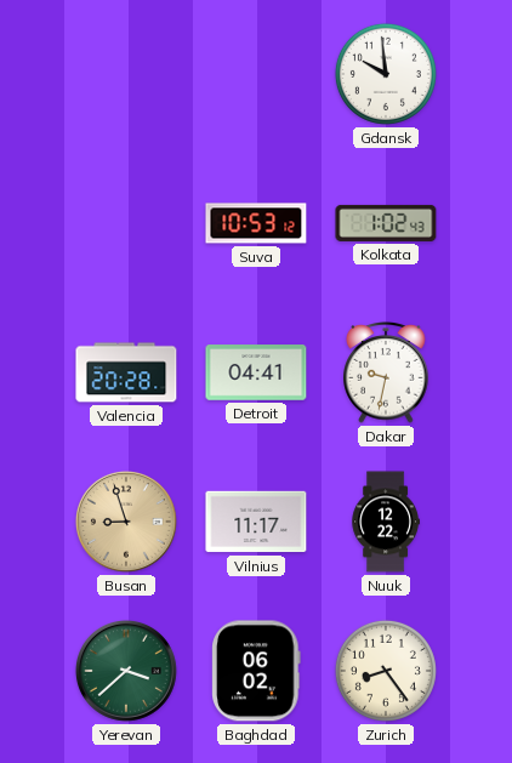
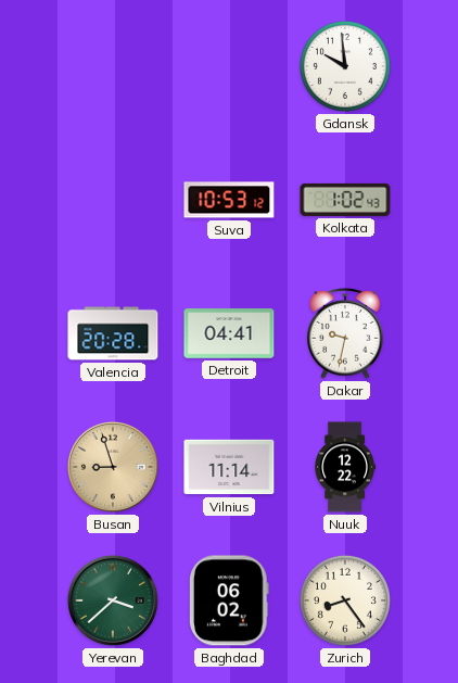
Vilnius: 11:17 -> 11:14 (229, 467)
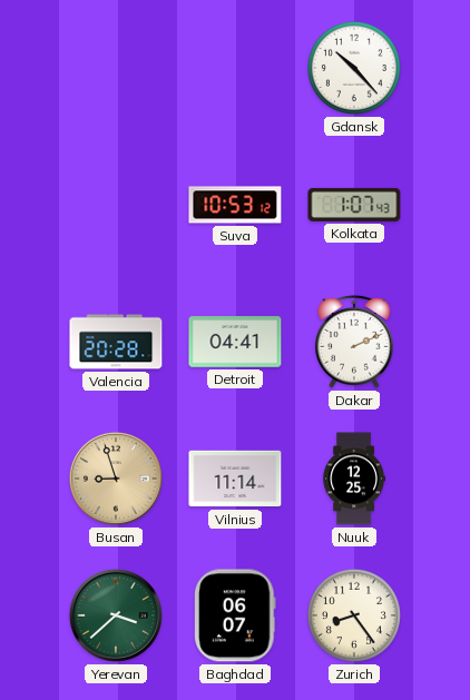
Gdansk: 9:59 -> 10:23 (354, 68)
Kolkata: 1:02 -> 1:07 (354, 205)
Dakar: 9:32 -> 2:11 (354, 343)
Nuuk: 12:22 -> 12:25 (353, 479)
Baghdad: 06:02 -> 06:07 (235, 615)
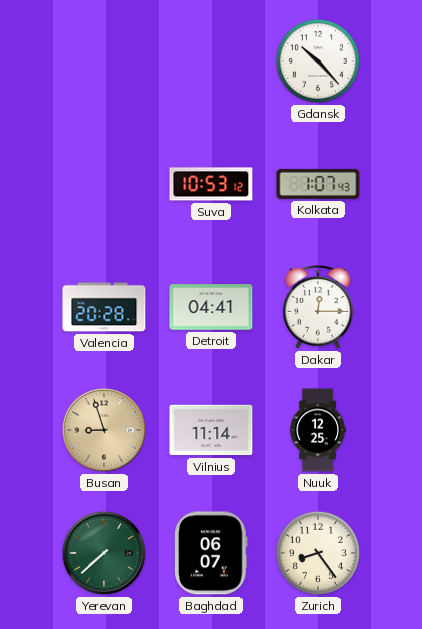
Dakar: 2:11 -> 12:15 (318, 308)
Yerevan: 3:38 -> 7:38 (104, 553)
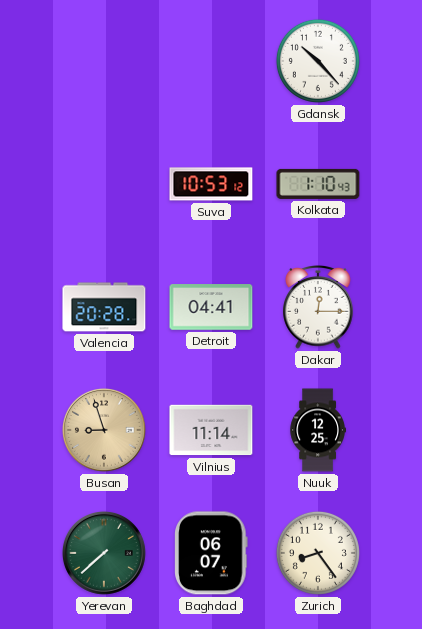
Kolkata: 1:07 -> 1:10 (318, 184)
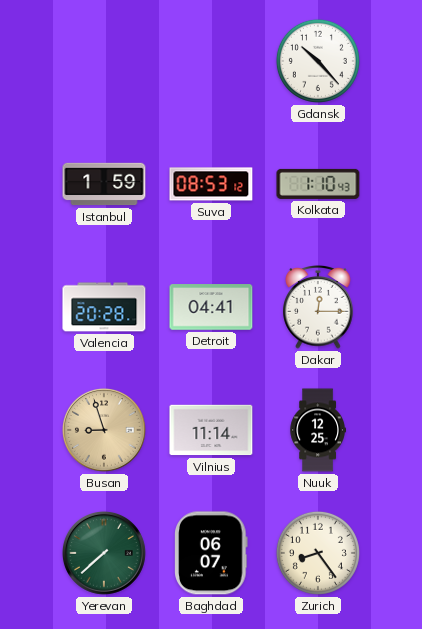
Istanbul: none -> 1:59 (104, 184)
Suva: 10:53 -> 08:53 (211, 184)
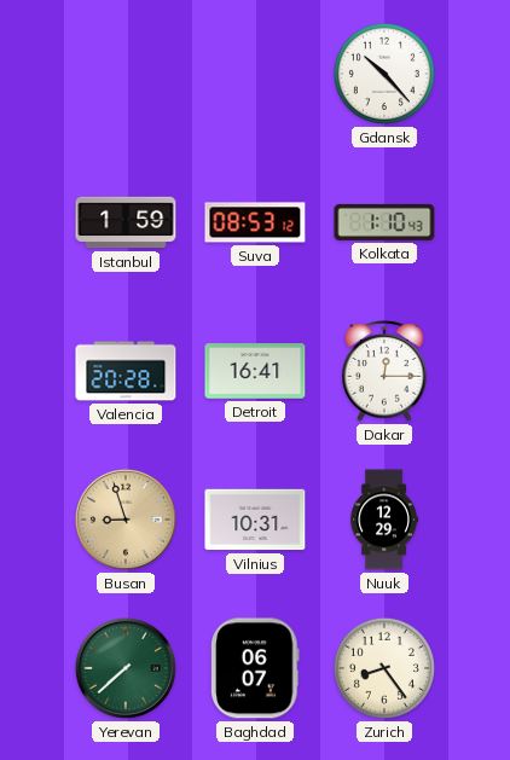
Detroit: 04:41 -> 16:41 (255, 371)
Vilnius: 11:14 -> 10:31 (255, 520)
Nuuk: 12:25 -> 12:29 (383, 520)
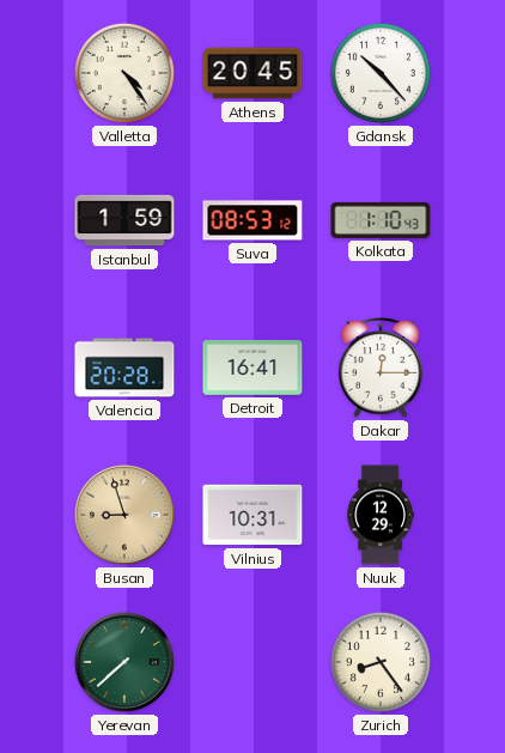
Valletta: none -> 4:24 (124, 73)
Athens: none -> 20:45 (252, 73)
Baghdad: 06:07 -> none (255, 668)
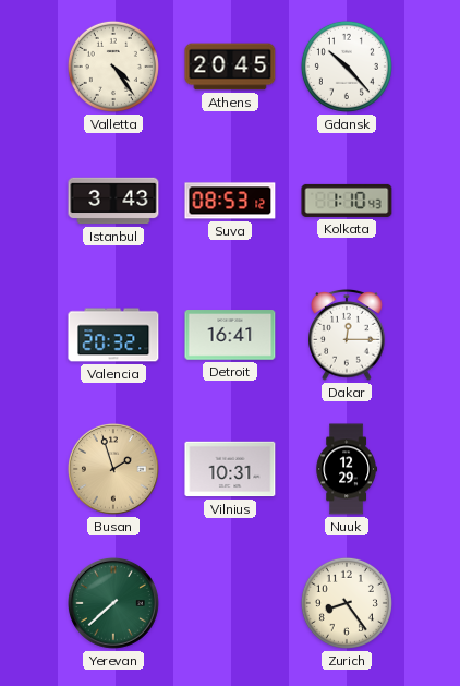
Istanbul: 1:59 -> 3:43 (113, 201)
Valencia: 20:28 -> 20:32 (113, 335)
Busan: 8:57 -> 1:57 (113, 469)
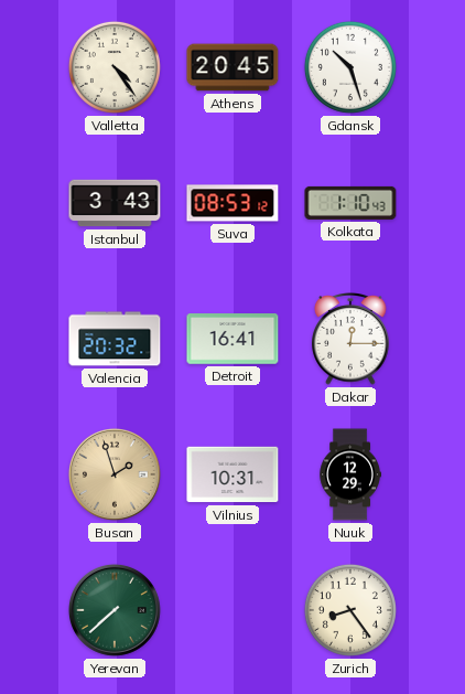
Gdansk: 10:23 -> 10:27 (350, 67)
